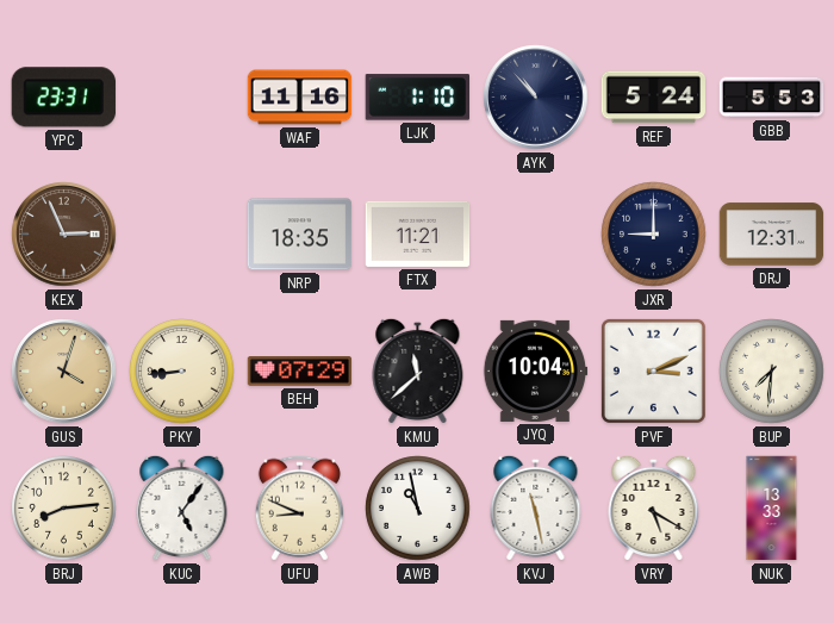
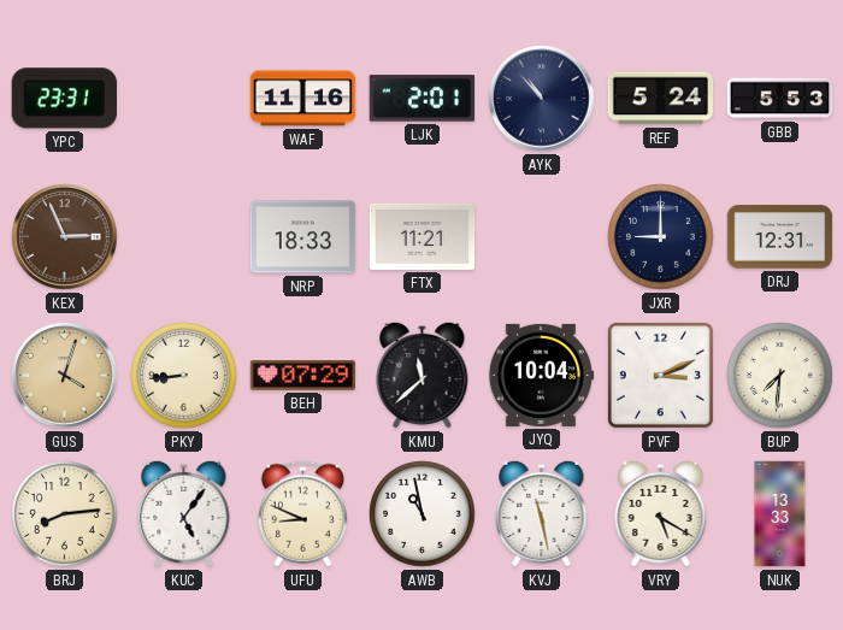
LJK: 1:10 -> 2:01 (421, 99)
NRP: 18:35 -> 18:33 (303, 237)
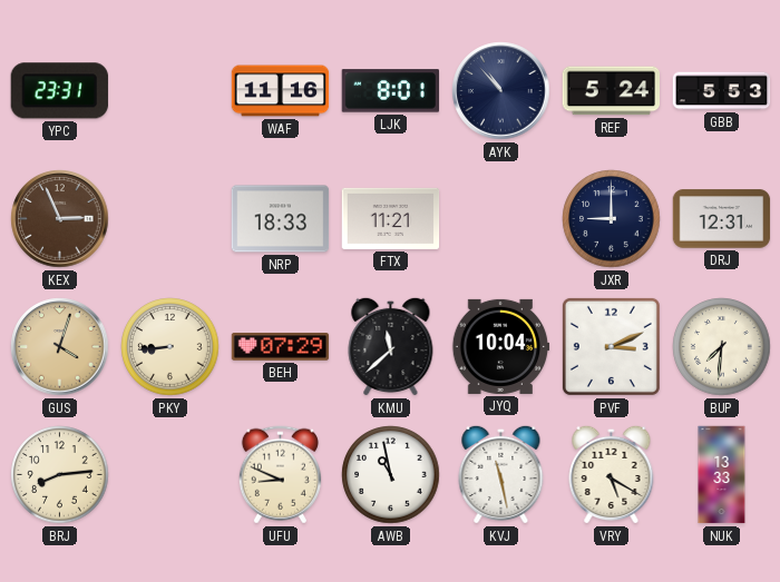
LJK: 2:01 -> 8:01 (390, 91)
KUC: 5:06 -> none (184, 513)
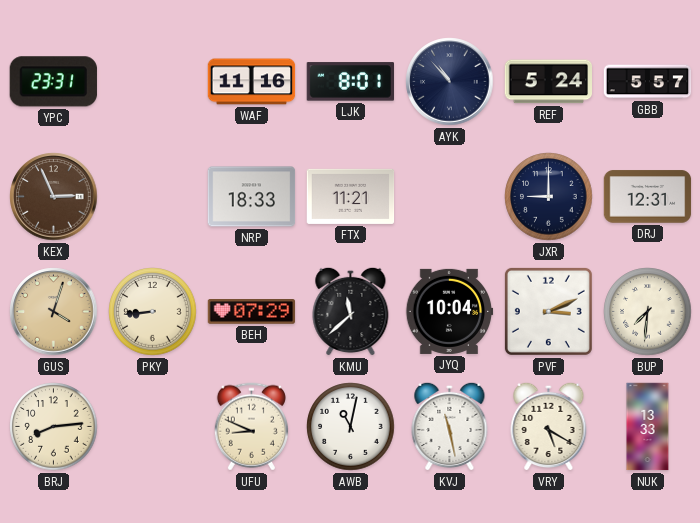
GBB: 5:53 -> 5:57 (648, 82)
AWB: 10:58 -> 11:02 (351, 427)
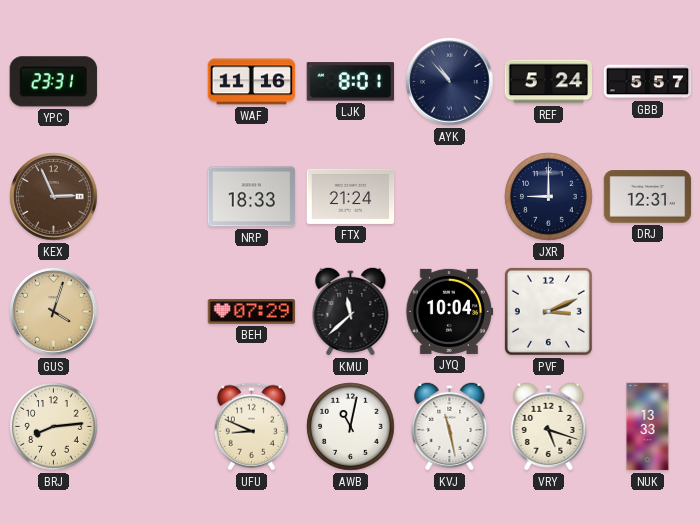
FTX: 11:21 -> 21:24 (351, 196)
PKY: 8:44 -> none (153, 312)
BUP: 7:31 -> none (648, 312)
VRY: 5:20 -> 5:18 (549, 426)
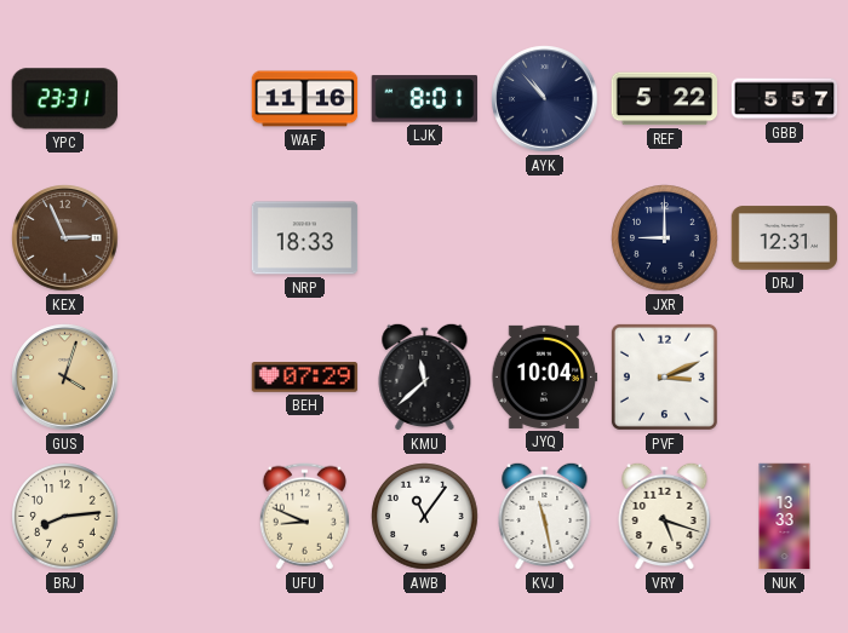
REF: 5:24 -> 5:22 (665, 99)
FTX: 21:24 -> none (351, 196)
AWB: 11:02 -> 11:06 (425, 517)
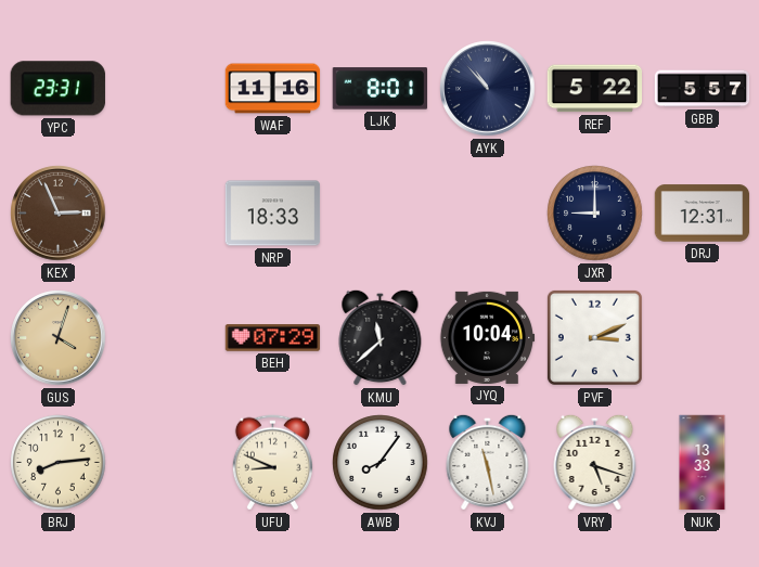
AWB: 11:06 -> 8:06 (381, 463)
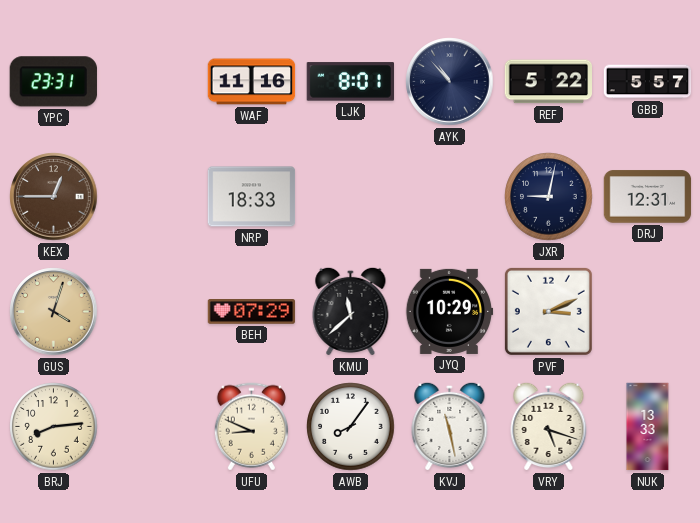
KEX: 2:56 -> 12:45 (54, 197)
JXR: 9:00 -> 9:02 (549, 197)
JYQ: 10:04 -> 10:29 (449, 311)
